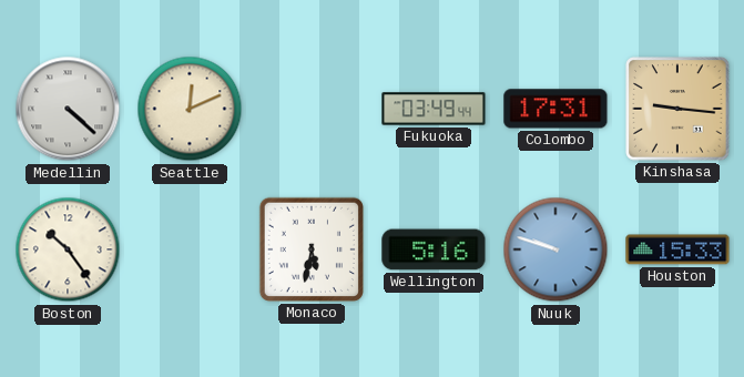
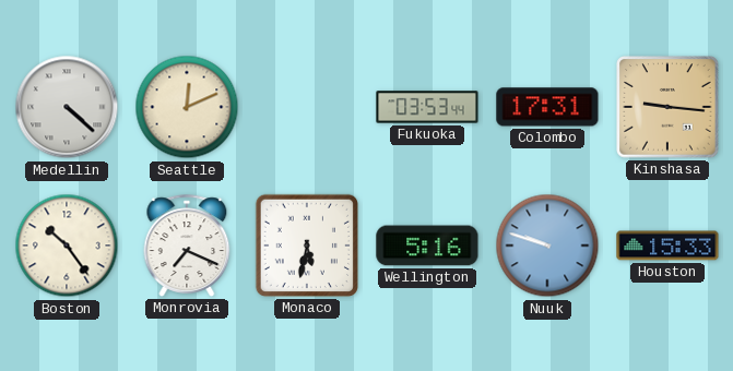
Fukuoka: 03:49 -> 03:53 (427, 107)
Monrovia: none -> 7:19 (187, 246)
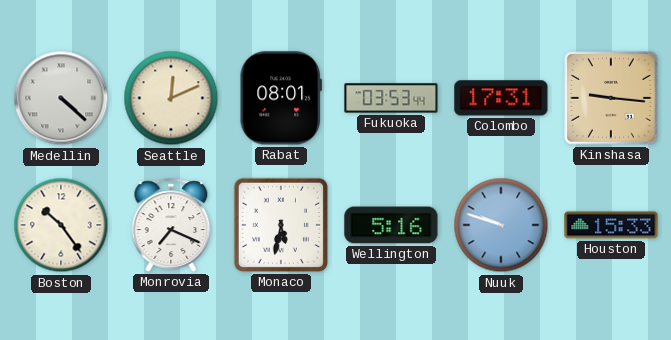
Rabat: none -> 08:01 (281, 98)
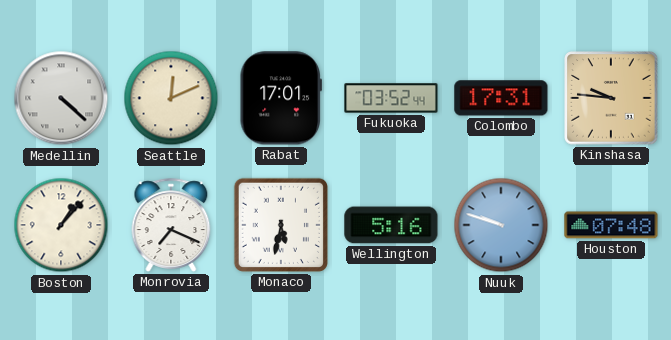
Rabat: 08:01 -> 17:01 (281, 98)
Fukuoka: 03:53 -> 03:52 (391, 98)
Kinshasa: 9:16 -> 9:46 (611, 98)
Boston: 10:24 -> 1:07 (61, 225)
Houston: 15:33 -> 07:48 (611, 225)
